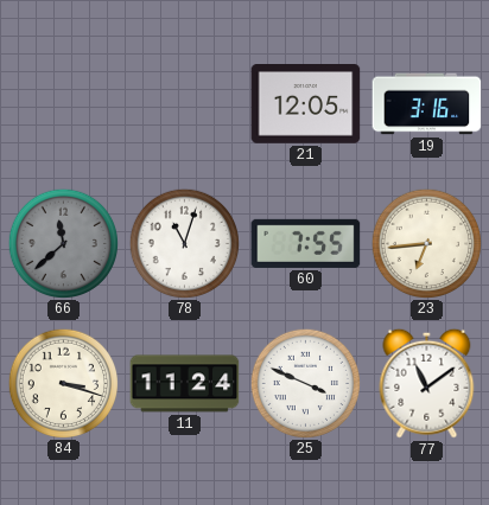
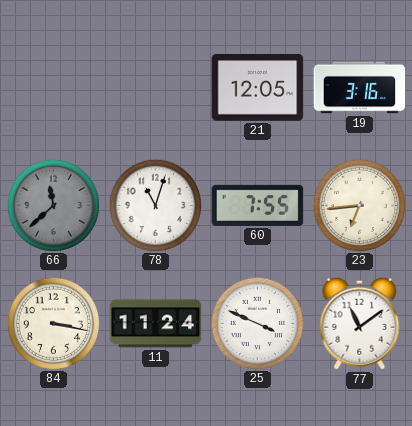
84: 3:18 -> 3:17 (53, 323)
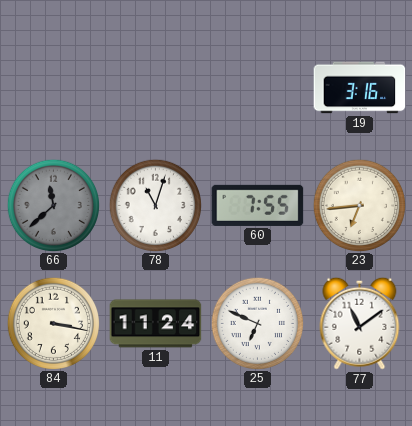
21: 12:05 -> none (258, 88)
25: 3:49 -> 6:49 (257, 323)
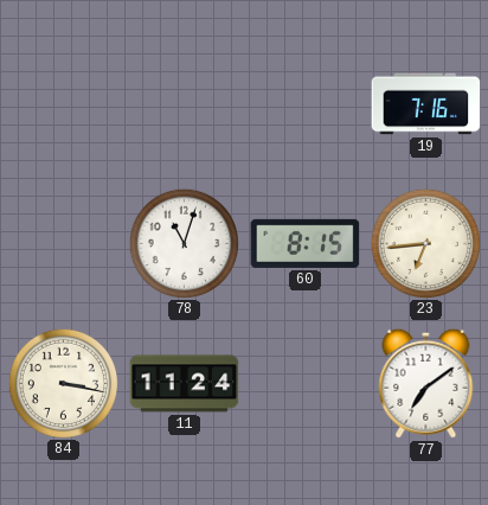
19: 3:16 -> 7:16 (426, 104)
66: 11:38 -> none (53, 205)
60: 7:55 -> 8:15 (306, 243)
25: 6:49 -> none (257, 323)
77: 11:09 -> 7:09 (426, 383)
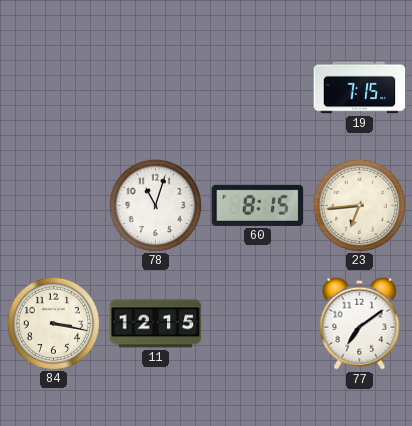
19: 7:16 -> 7:15 (360, 88)
11: 11:24 -> 12:15 (156, 324)
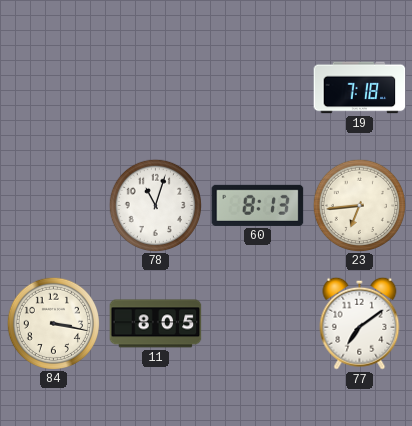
19: 7:15 -> 7:18 (360, 88)
60: 8:15 -> 8:13 (258, 205)
11: 12:15 -> 8:05 (156, 324)
